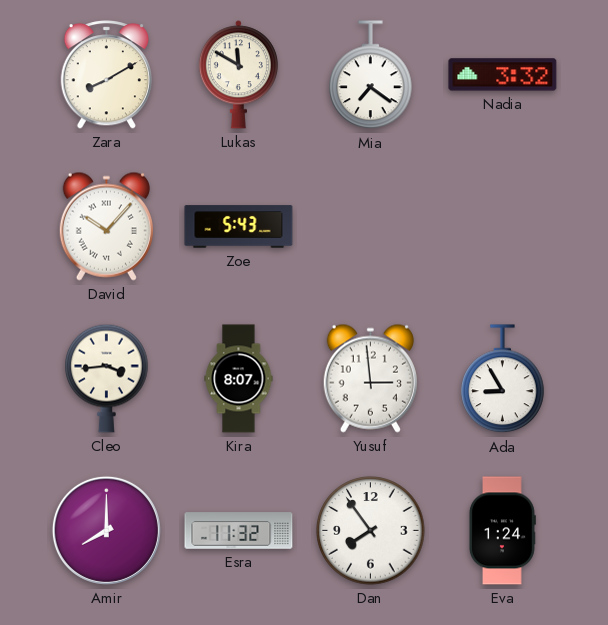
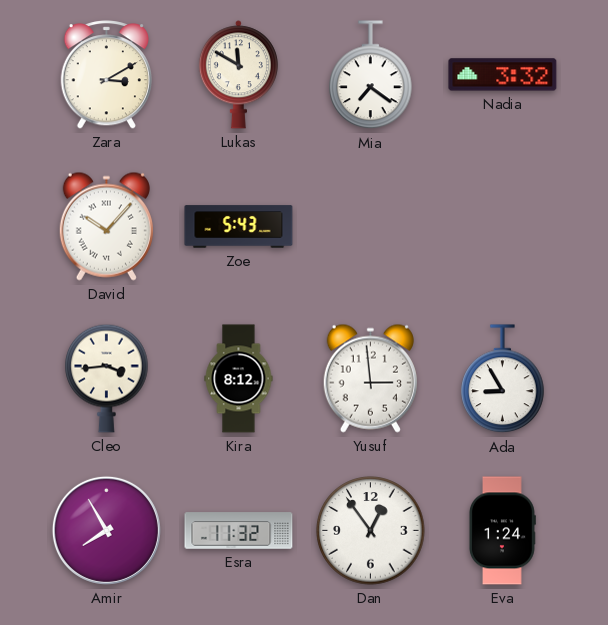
Zara: 8:10 -> 3:10 (106, 75)
Kira: 8:07 -> 8:12 (239, 379)
Amir: 8:00 -> 7:55 (106, 530)
Dan: 7:54 -> 12:54 (371, 531)
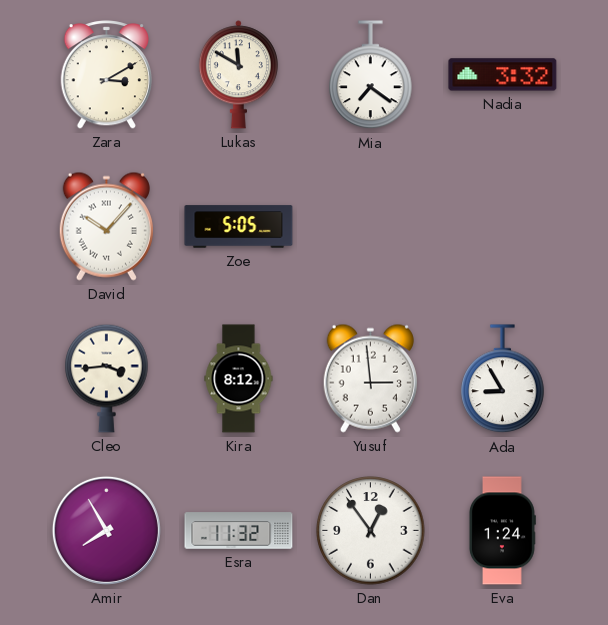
Zoe: 5:43 -> 5:05 (239, 227)
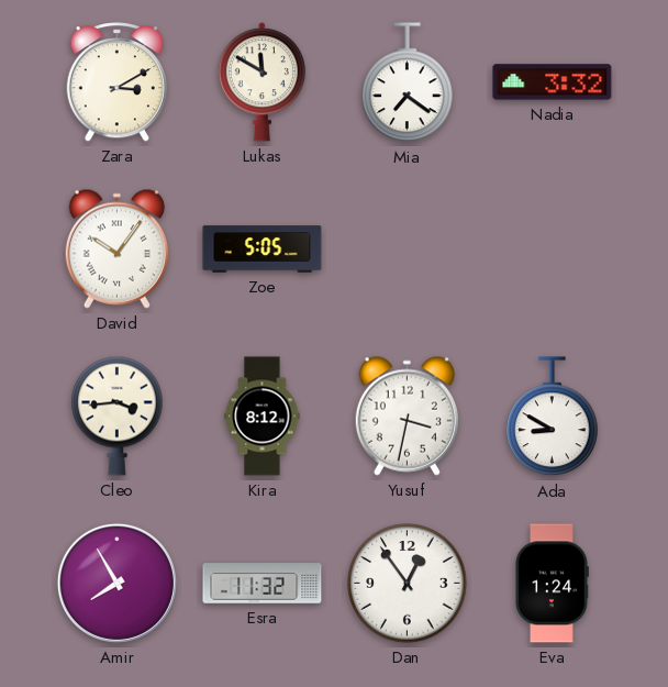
David: 10:07 -> 10:06 (116, 248)
Yusuf: 2:59 -> 3:32 (407, 415)
Ada: 8:55 -> 8:50 (553, 417)
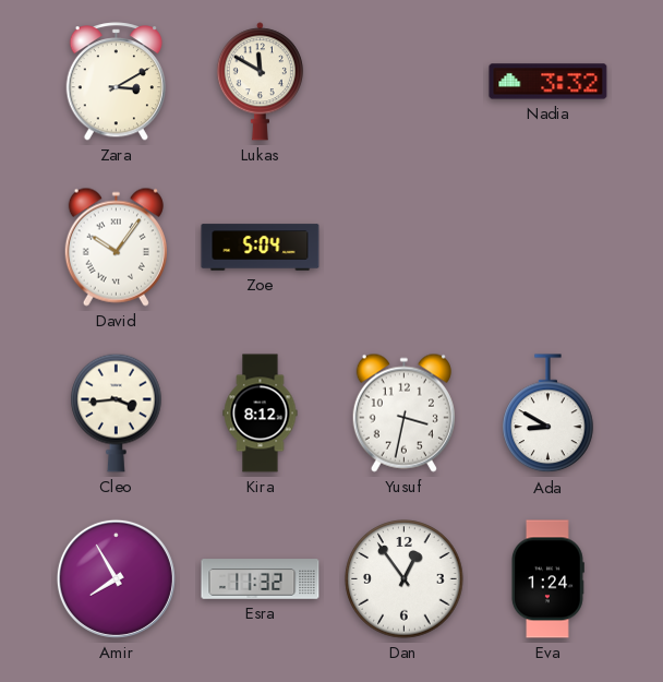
Mia: 7:21 -> none (408, 82)
Zoe: 5:05 -> 5:04 (261, 248)
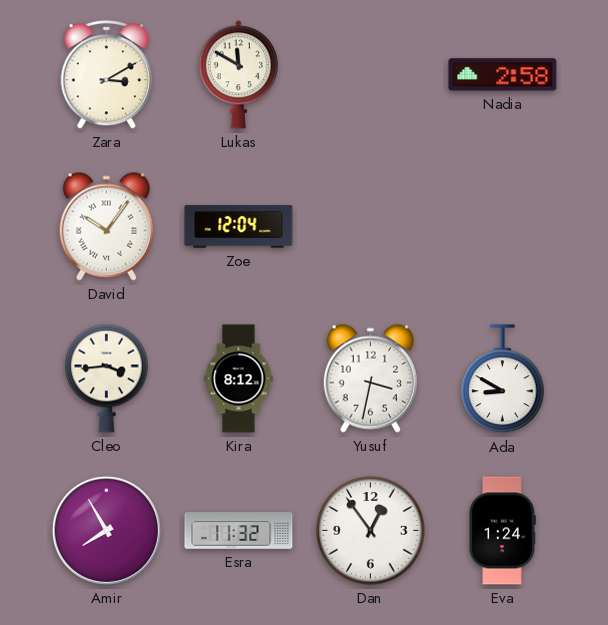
Nadia: 3:32 -> 2:58 (503, 75)
Zoe: 5:04 -> 12:04 (239, 227)
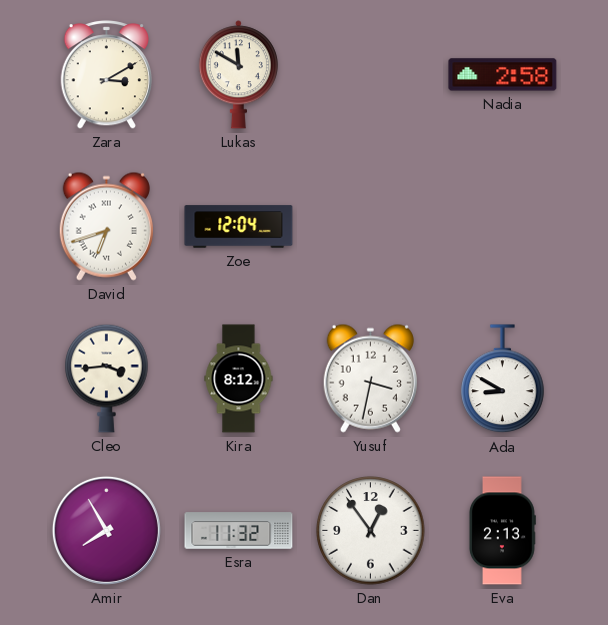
David: 10:06 -> 6:42 (106, 226)
Eva: 1:24 -> 2:13 (503, 531)
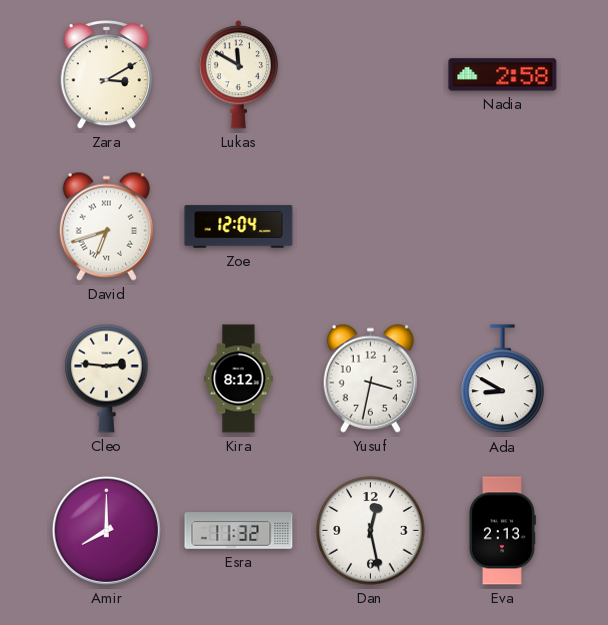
Cleo: 3:44 -> 2:46 (107, 378)
Amir: 7:55 -> 8:00 (106, 530)
Dan: 12:54 -> 12:28 (371, 531)
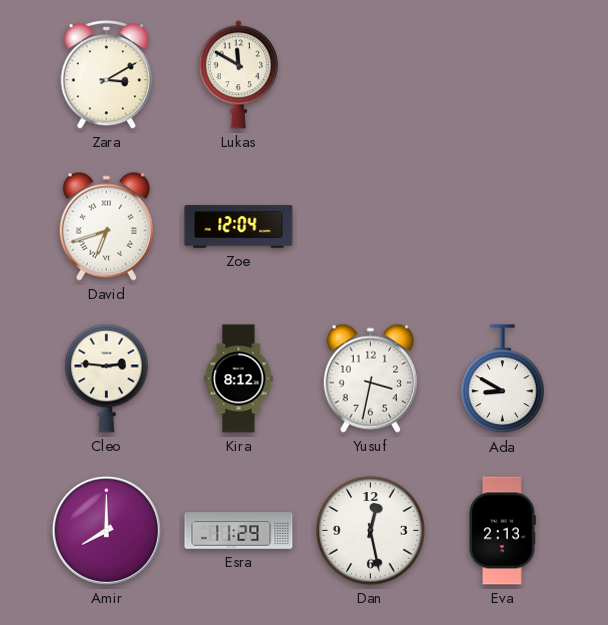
Nadia: 2:58 -> none (503, 75)
Esra: 11:32 -> 11:29 (239, 531)
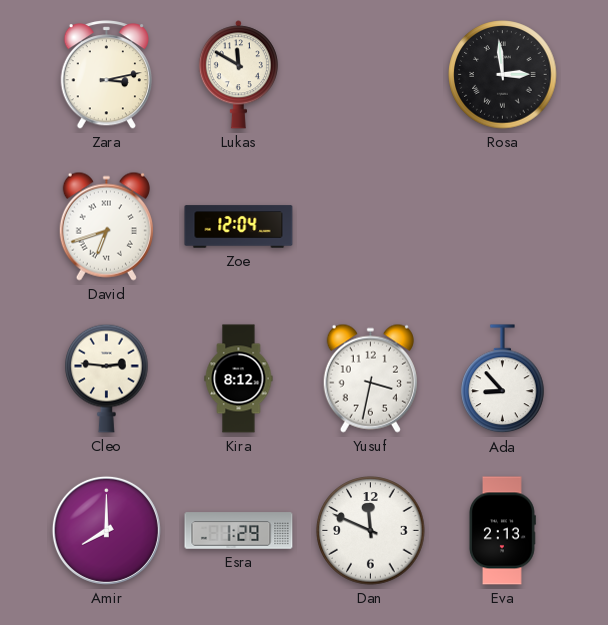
Zara: 3:10 -> 3:13 (106, 75)
Rosa: none -> 2:59 (503, 75)
Ada: 8:50 -> 8:53 (503, 379)
Esra: 11:29 -> 1:29 (239, 531)
Dan: 12:28 -> 11:49 (371, 531)
